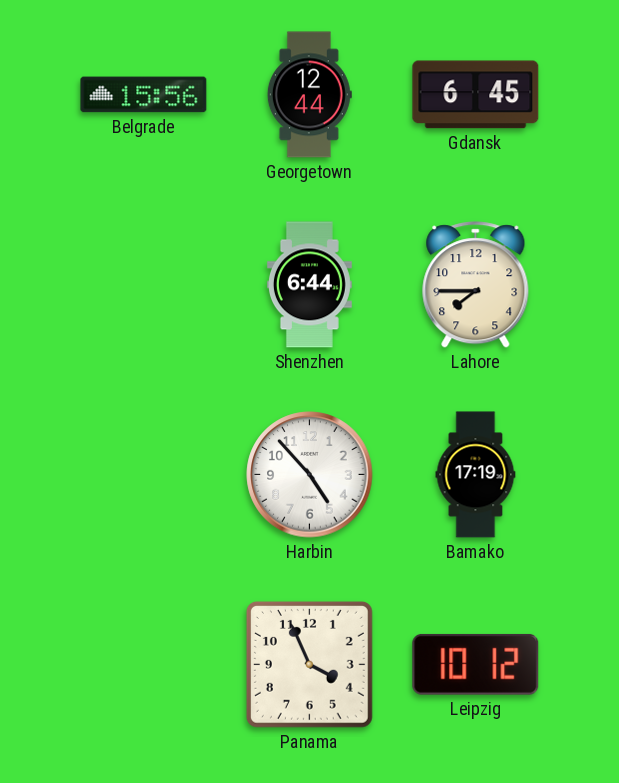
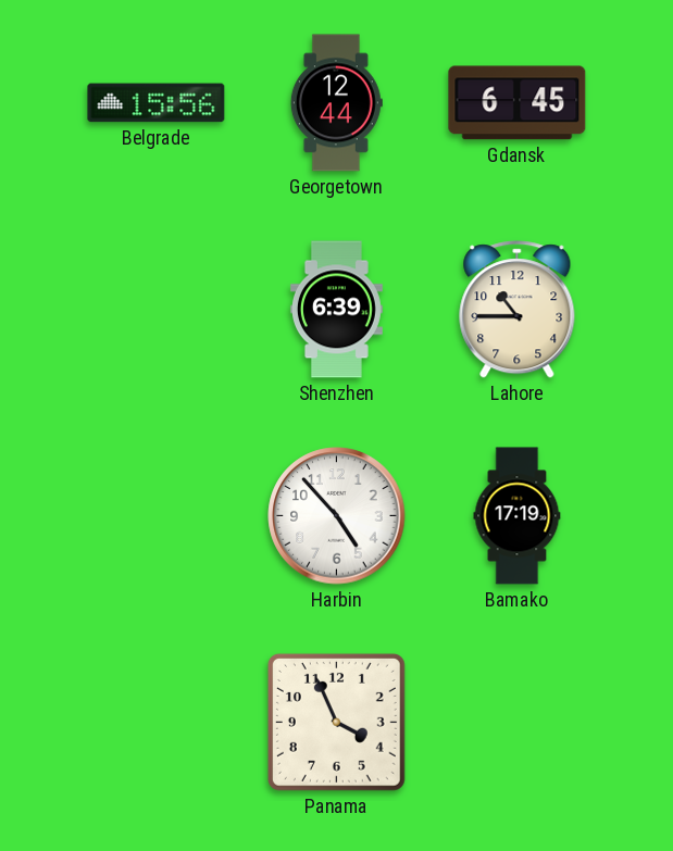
Shenzhen: 6:44 -> 6:39 (336, 310)
Lahore: 7:45 -> 10:45 (518, 310)
Leipzig: 10:12 -> none (476, 664)
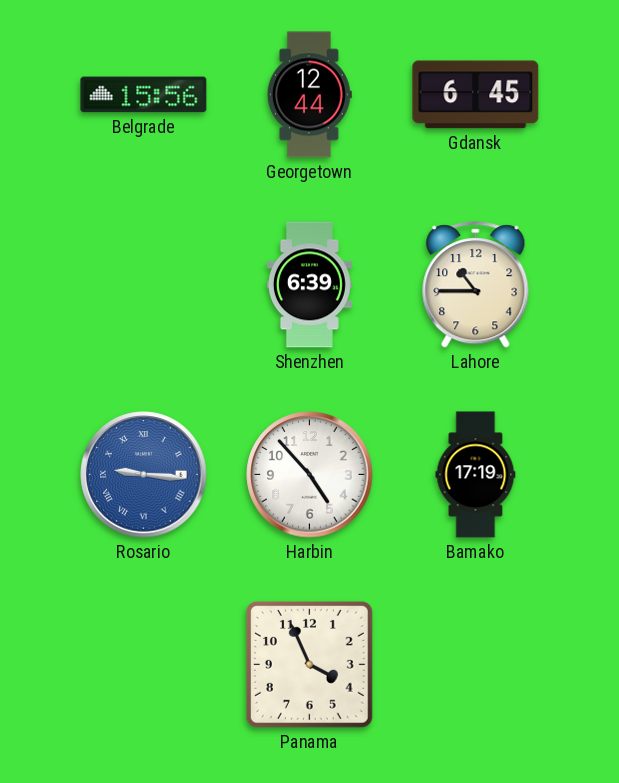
Rosario: none -> 9:16 (144, 475)
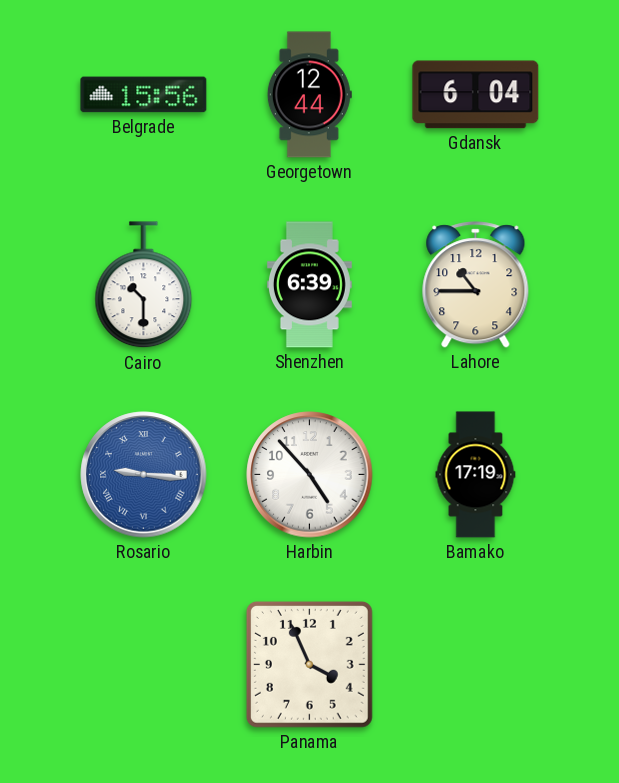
Gdansk: 6:45 -> 6:04 (476, 95)
Cairo: none -> 10:30 (144, 285)
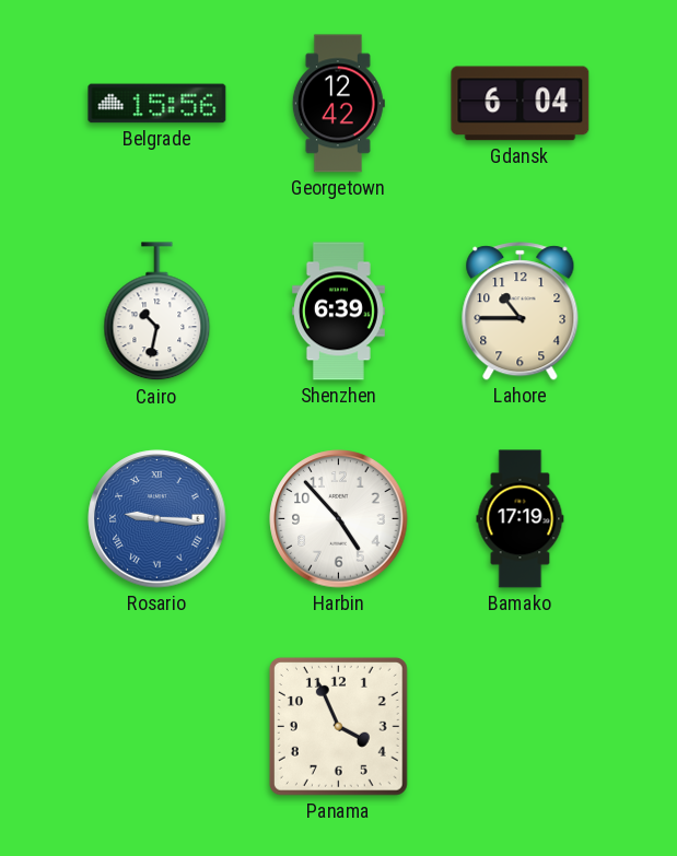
Georgetown: 12:44 -> 12:42 (338, 104)
Cairo: 10:30 -> 10:32 (157, 312)
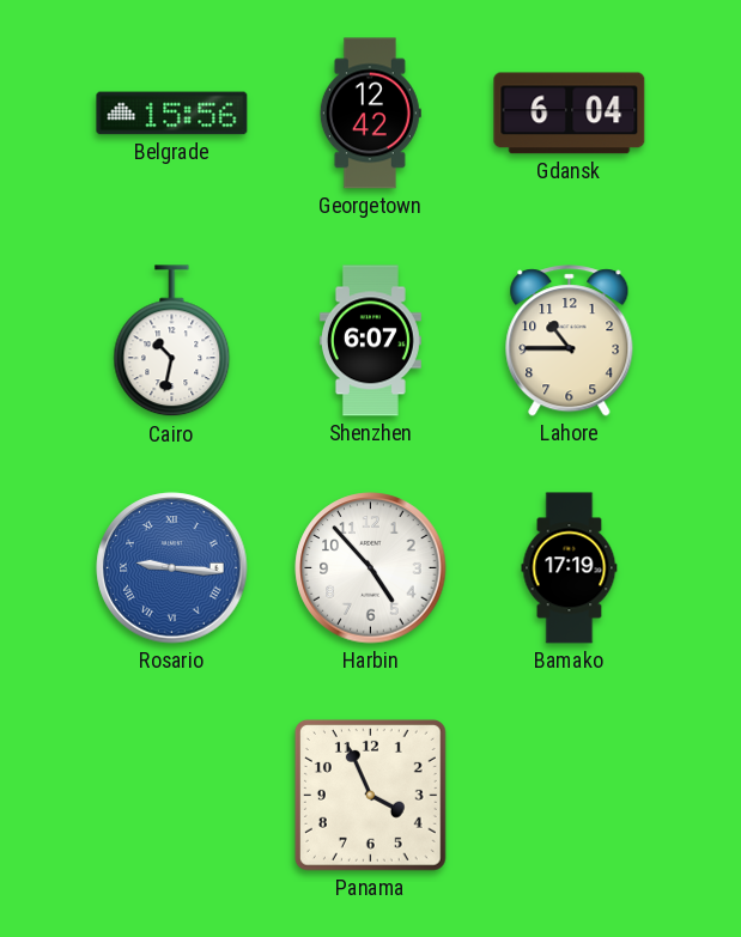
Shenzhen: 6:39 -> 6:07 (370, 341)
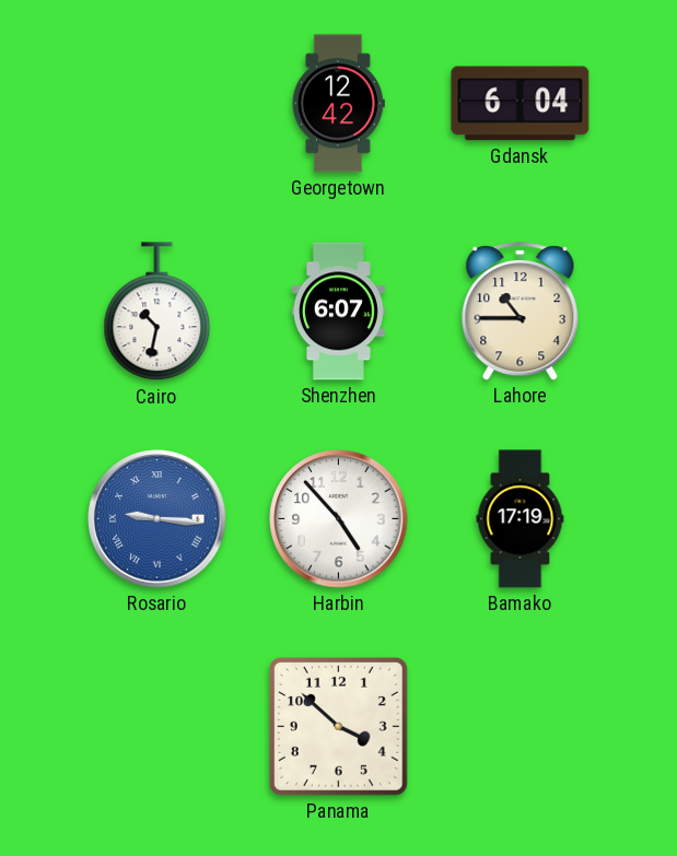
Belgrade: 15:56 -> none (172, 114)
Panama: 3:56 -> 3:52 (338, 726)
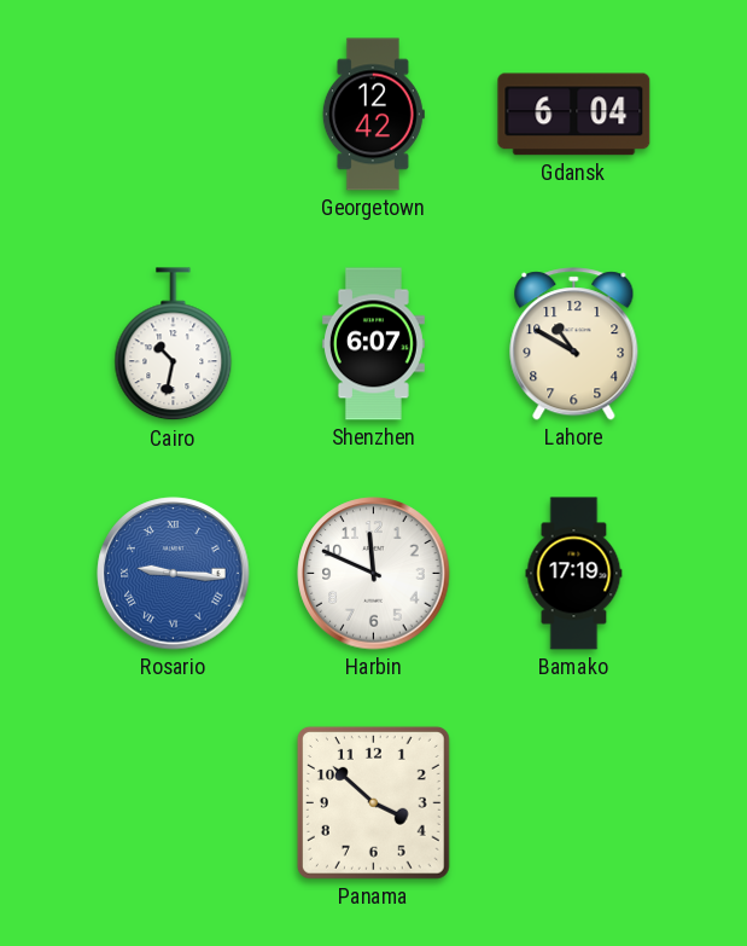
Lahore: 10:45 -> 10:50 (574, 344)
Harbin: 4:53 -> 11:49 (374, 574)
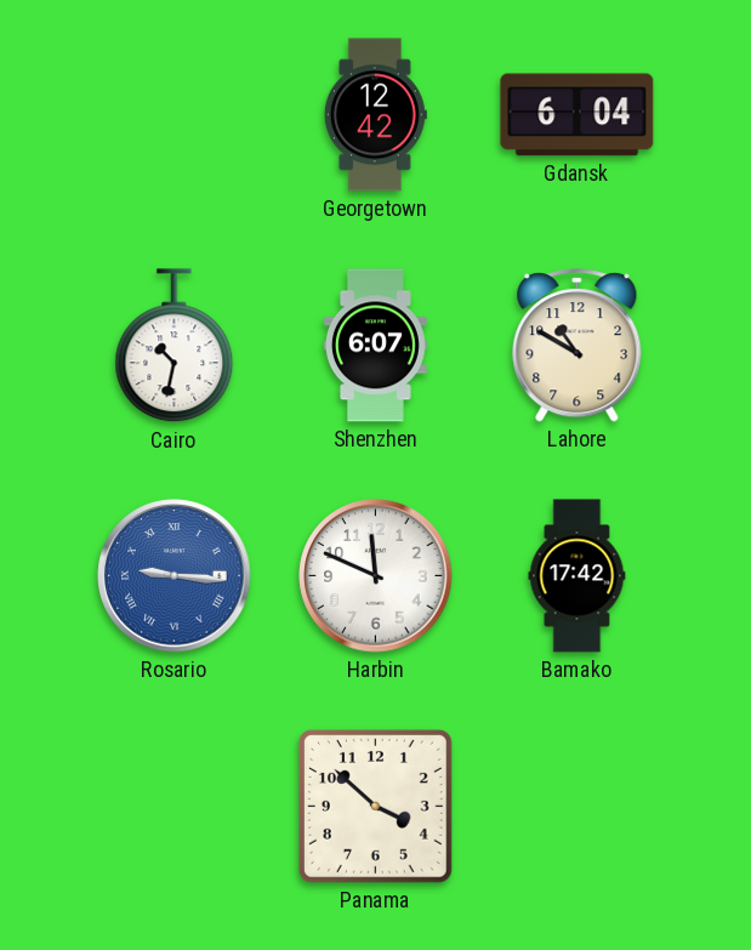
Bamako: 17:19 -> 17:42 (578, 576)
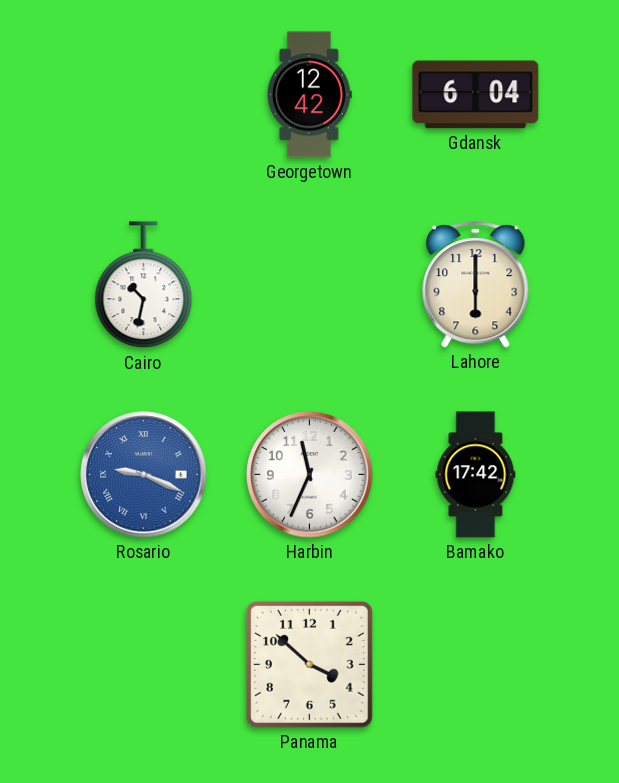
Shenzhen: 6:07 -> none (375, 346)
Lahore: 10:50 -> 6:00 (476, 285)
Rosario: 9:16 -> 9:19 (144, 475)
Harbin: 11:49 -> 11:34 (310, 475)
